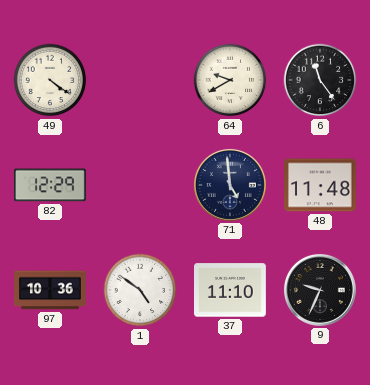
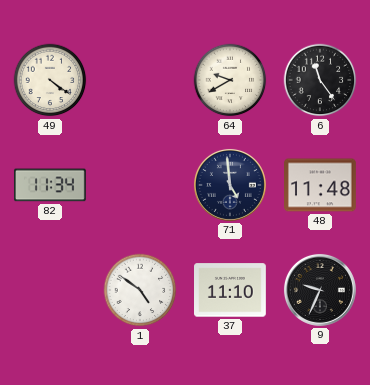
82: 12:29 -> 11:34 (50, 185)
97: 10:36 -> none (51, 290)
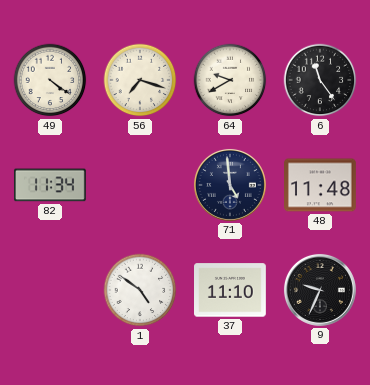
56: none -> 7:18 (140, 80)
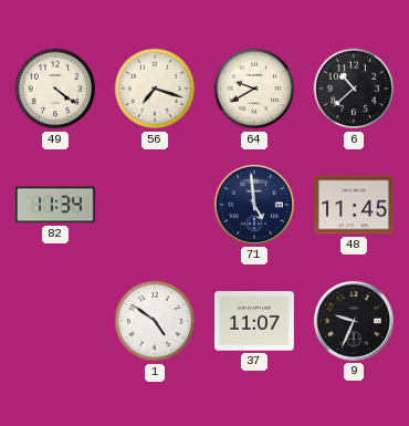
6: 11:24 -> 10:38 (354, 89)
48: 11:48 -> 11:45 (355, 205)
37: 11:10 -> 11:07 (255, 321)
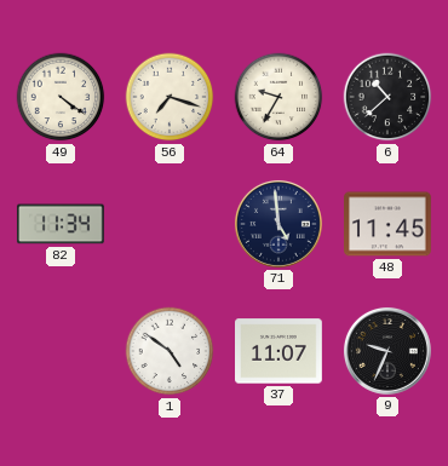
64: 9:40 -> 9:35 (278, 97)
